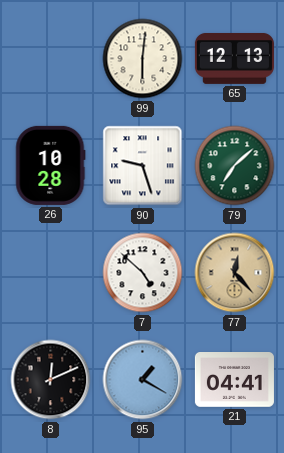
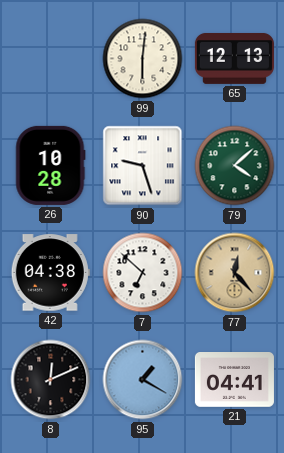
79: 7:08 -> 4:08 (235, 166)
42: none -> 04:38 (50, 273)
7: 4:52 -> 6:52 (143, 273)
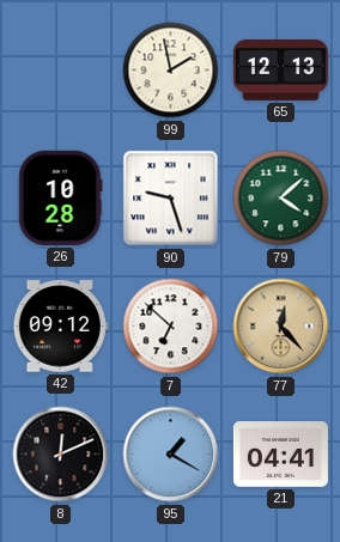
99: 6:01 -> 1:58 (171, 71)
42: 04:38 -> 09:12 (60, 327)
